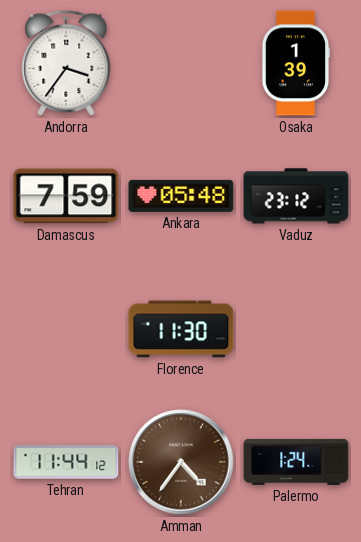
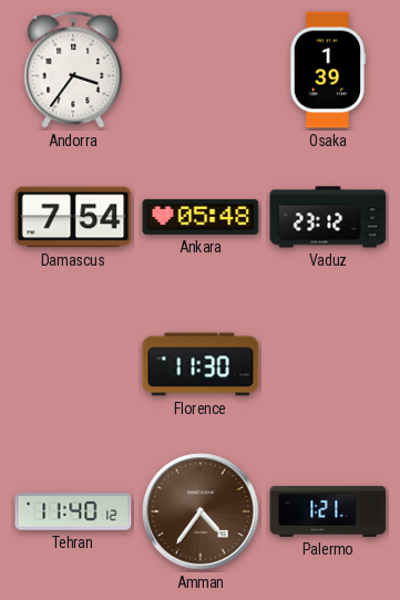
Damascus: 7:59 -> 7:54 (73, 217)
Tehran: 11:44 -> 11:40 (73, 511)
Palermo: 1:24 -> 1:21 (328, 511)
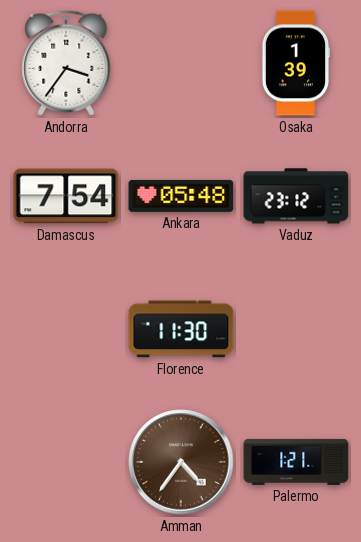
Tehran: 11:40 -> none (73, 511)
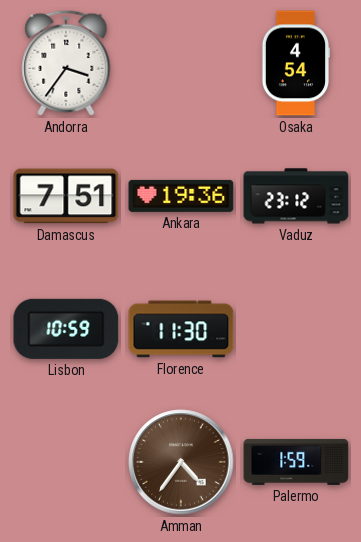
Osaka: 1:39 -> 4:54 (295, 63)
Damascus: 7:54 -> 7:51 (66, 196)
Ankara: 05:48 -> 19:36 (181, 196)
Lisbon: none -> 10:59 (66, 329)
Palermo: 1:21 -> 1:59 (296, 462)
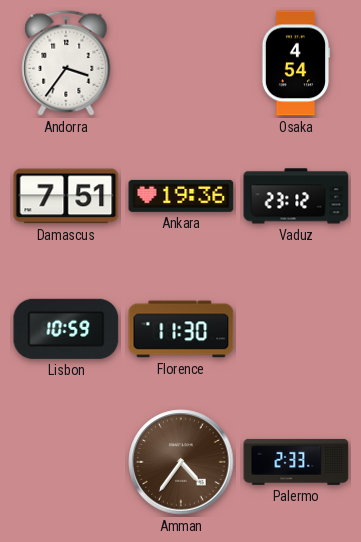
Palermo: 1:59 -> 2:33 (296, 462)
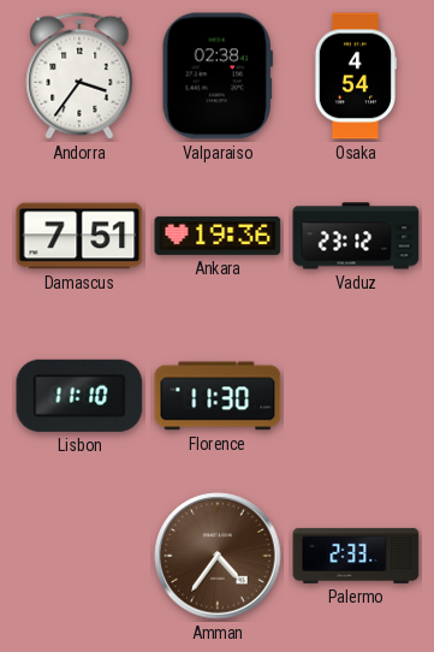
Valparaiso: none -> 02:38 (218, 76)
Lisbon: 10:59 -> 11:10 (79, 396)
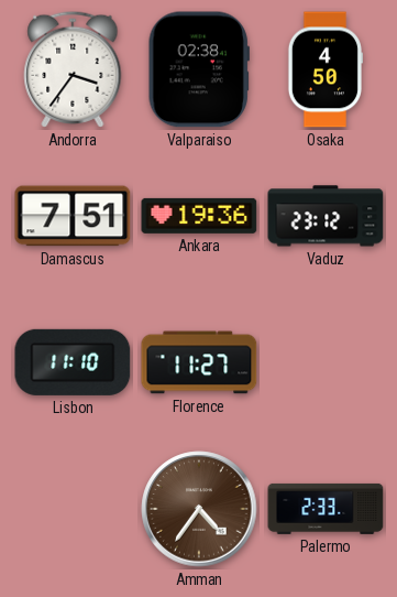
Osaka: 4:54 -> 4:50 (324, 69)
Florence: 11:30 -> 11:27 (199, 362)
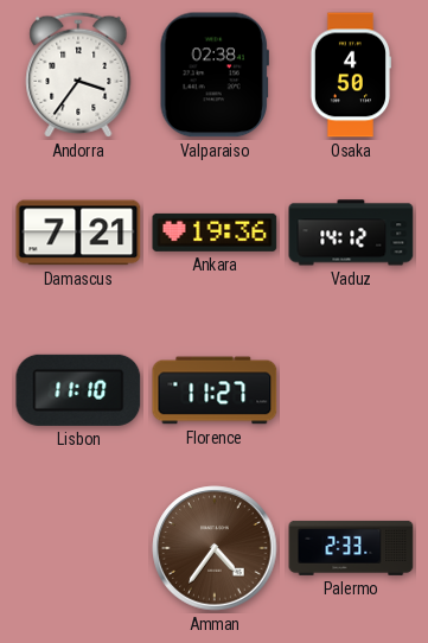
Damascus: 7:51 -> 7:21 (78, 233)
Vaduz: 23:12 -> 14:12 (351, 233)
